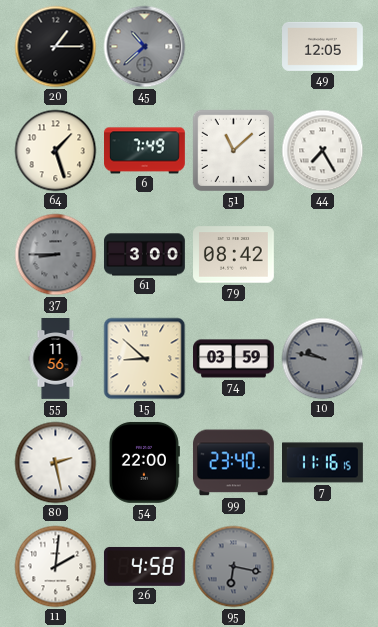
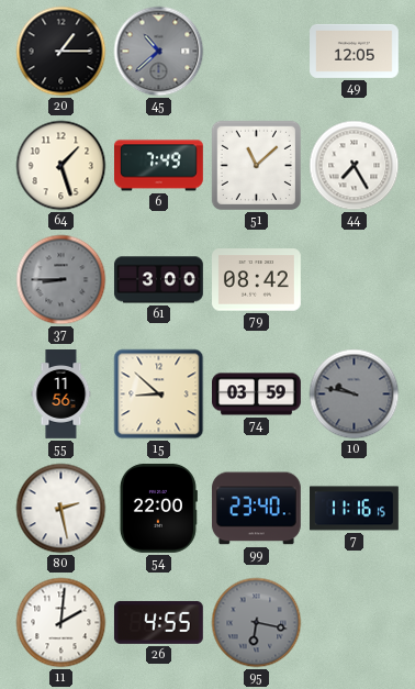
26: 4:58 -> 4:55 (158, 622)
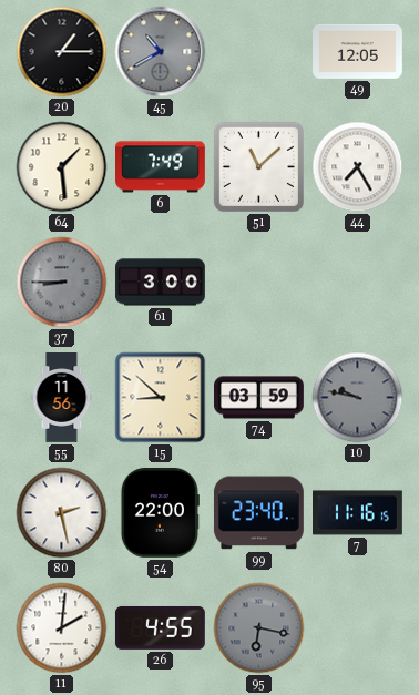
45: 10:38 -> 10:40 (161, 52)
64: 1:27 -> 1:29 (62, 167)
79: 08:42 -> none (257, 280)
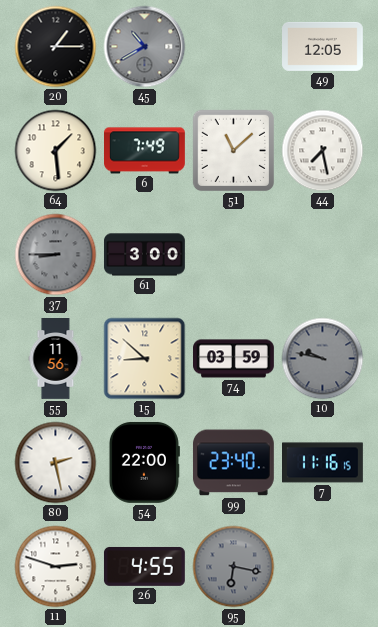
44: 7:25 -> 7:28 (323, 151)
11: 2:01 -> 2:48 (56, 567)
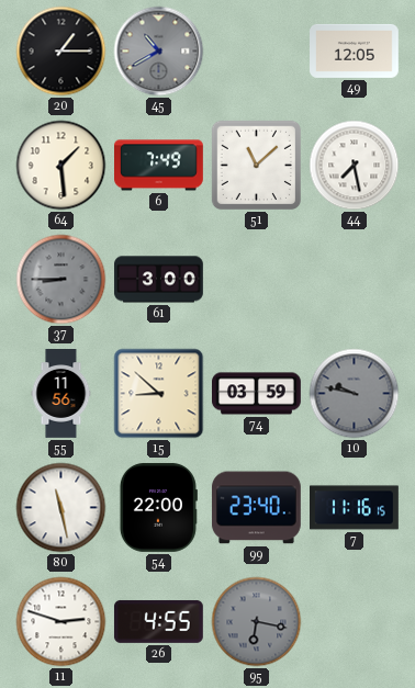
80: 2:28 -> 11:28 (61, 508)
